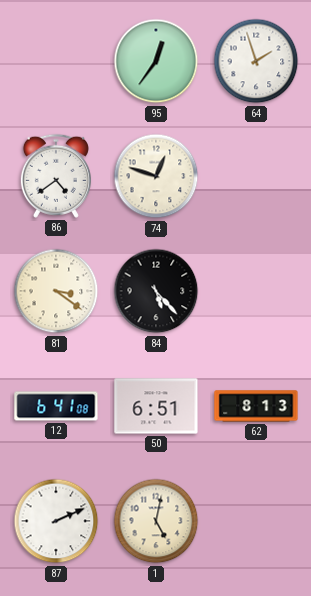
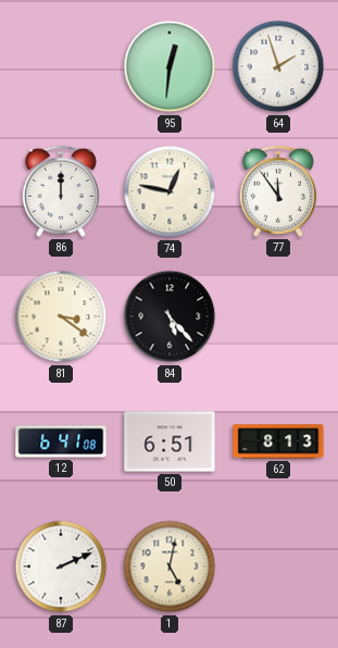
95: 12:36 -> 12:31 (170, 66)
86: 4:39 -> 12:00 (61, 191)
74: 12:48 -> 12:47 (170, 191)
77: none -> 11:54 (278, 191)
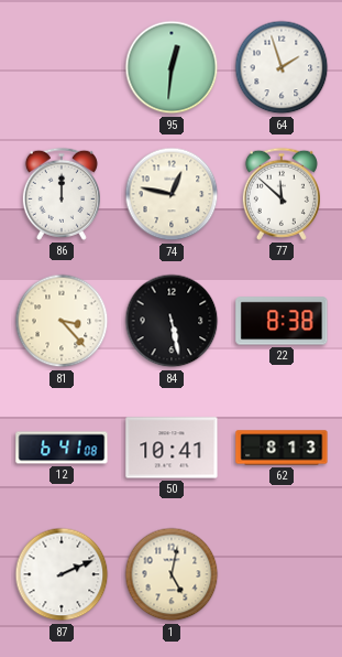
77: 11:54 -> 11:52 (282, 194)
81: 3:21 -> 3:23 (62, 321)
84: 5:23 -> 5:28 (172, 321)
22: none -> 8:38 (282, 321)
50: 6:51 -> 10:41 (172, 448)
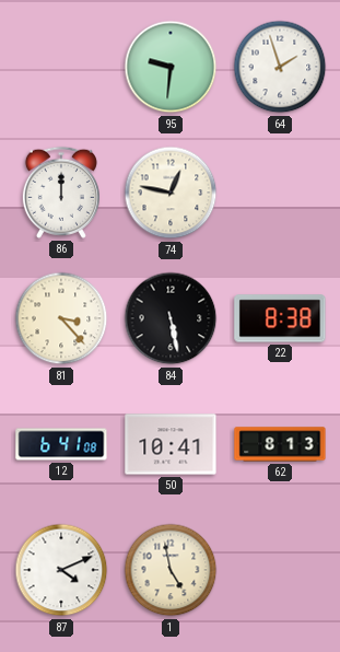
95: 12:31 -> 9:31 (171, 67)
77: 11:52 -> none (282, 194)
87: 2:11 -> 4:11 (61, 570)
1: 5:02 -> 4:58 (171, 570)
